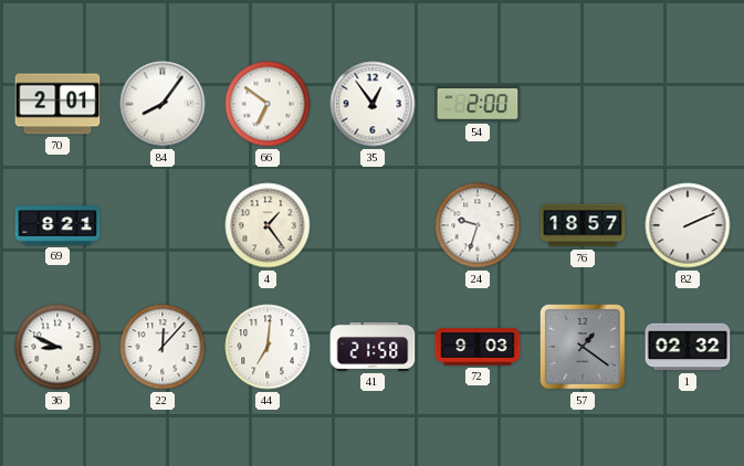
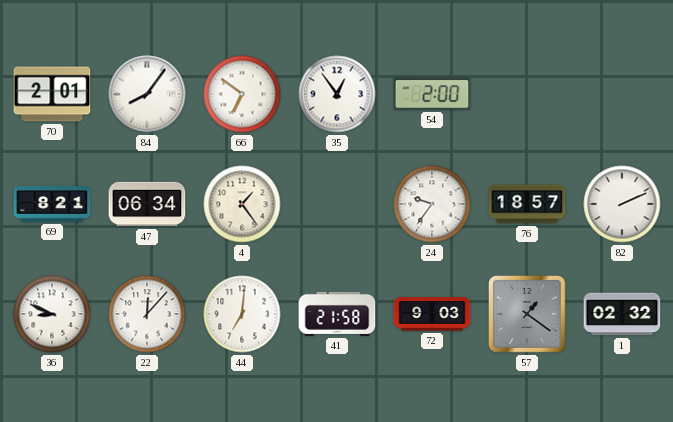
47: none -> 06:34 (147, 204)
24: 9:33 -> 9:36 (432, 204)
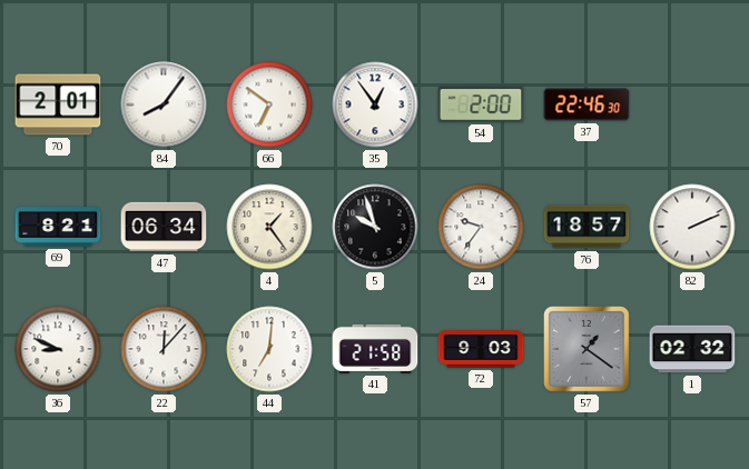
37: none -> 22:46 (587, 104)
5: none -> 9:57 (375, 227)
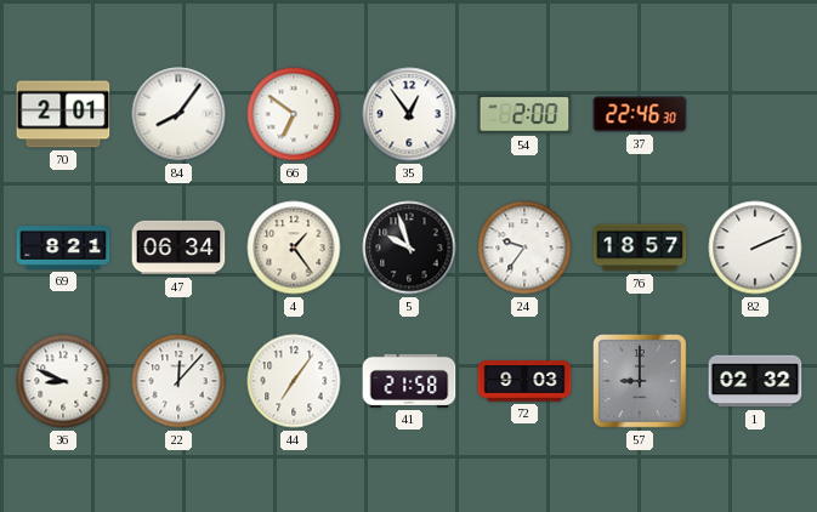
44: 7:01 -> 7:06 (294, 381)
57: 1:21 -> 9:00 (641, 382)
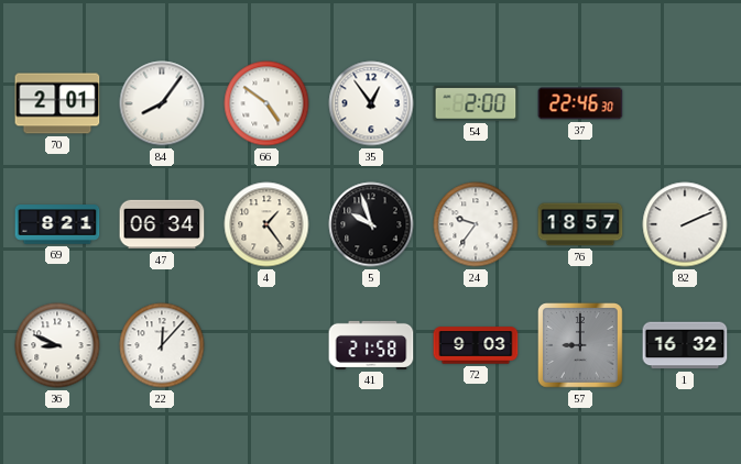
66: 6:51 -> 4:51 (266, 103)
44: 7:06 -> none (294, 381)
1: 02:32 -> 16:32 (685, 345)
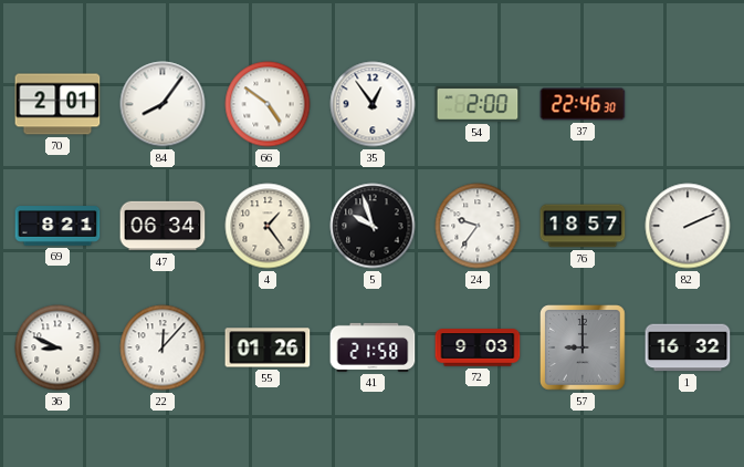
55: none -> 01:26 (268, 347)
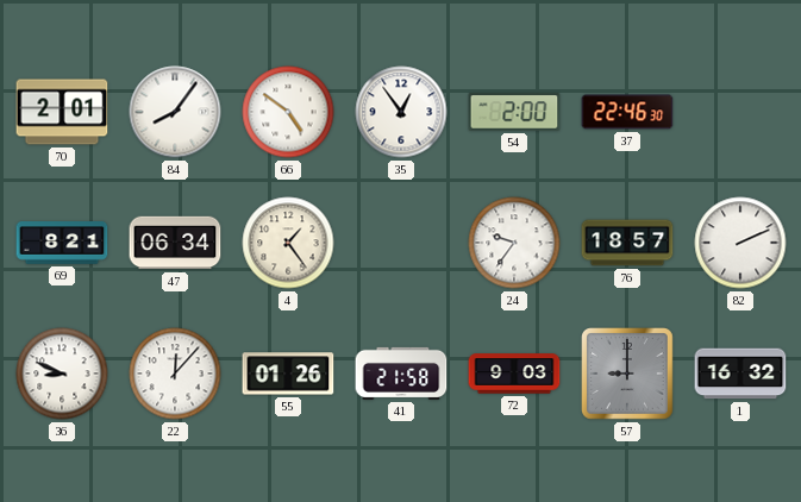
5: 9:57 -> none (373, 226)
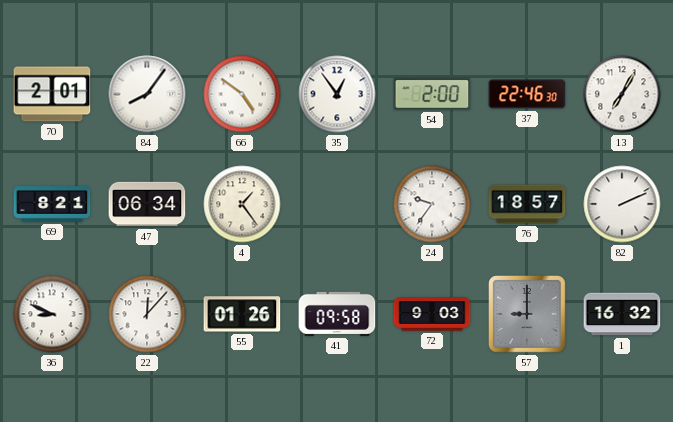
13: none -> 7:05 (622, 94)
41: 21:58 -> 09:58 (337, 314)
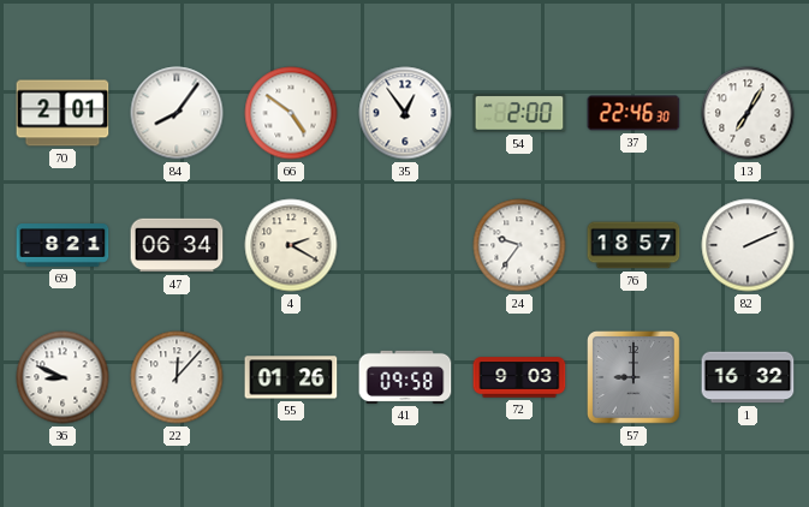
4: 1:24 -> 2:20 (291, 245)
